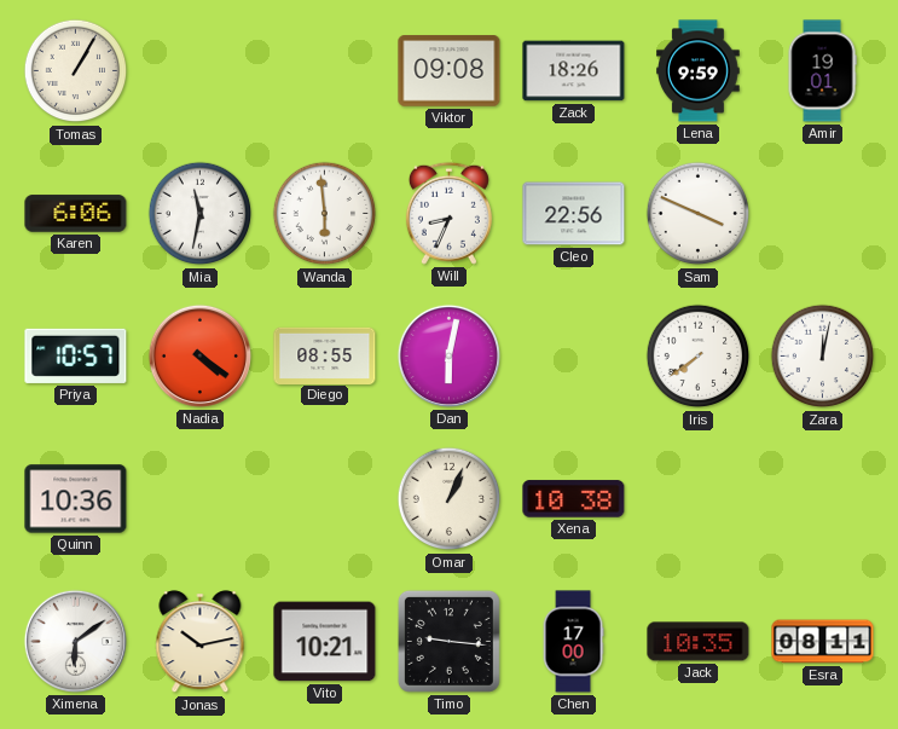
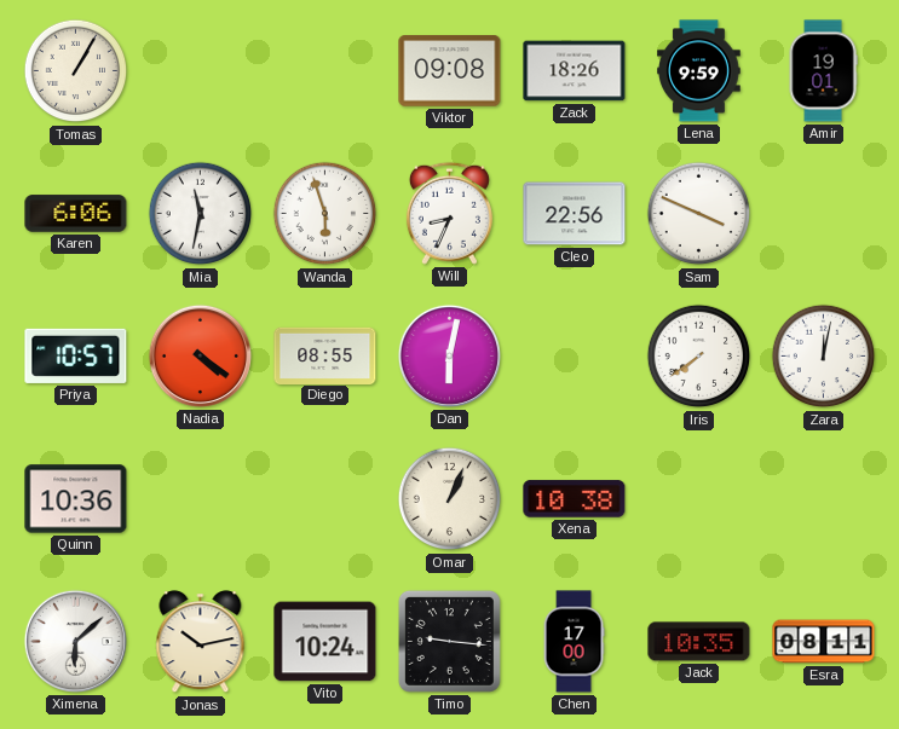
Wanda: 5:59 -> 5:57 (325, 214)
Ximena: 6:09 -> 6:08 (75, 641)
Vito: 10:21 -> 10:24 (325, 642)
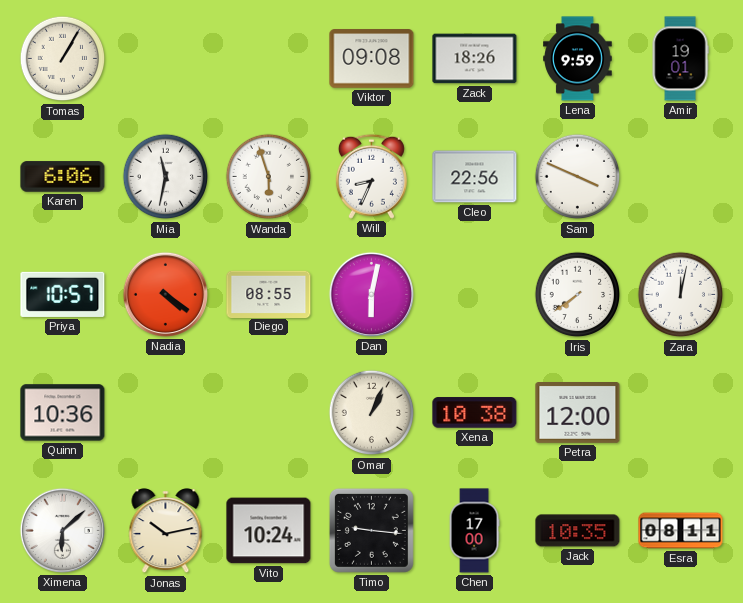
Petra: none -> 12:00 (578, 413)
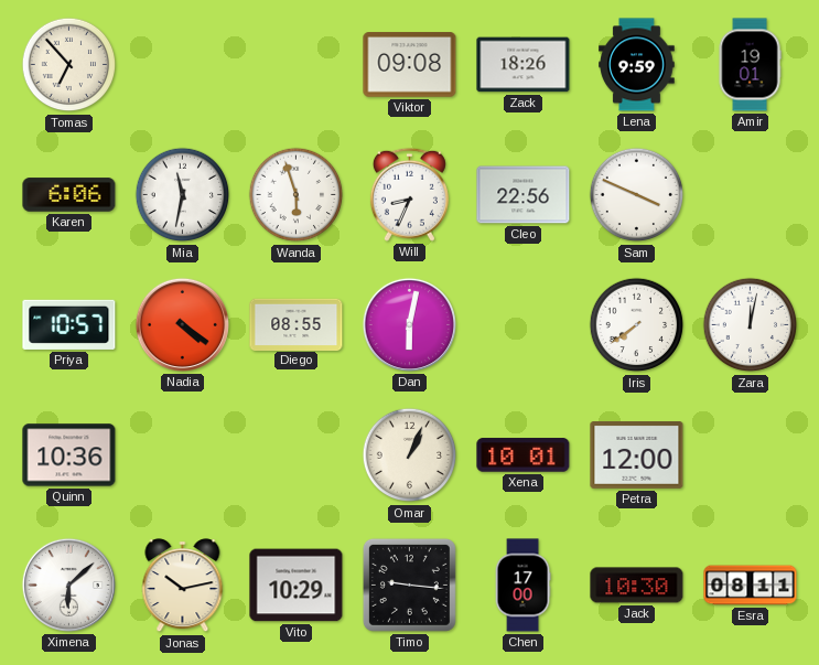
Tomas: 1:05 -> 6:53 (69, 65)
Xena: 10:38 -> 10:01 (524, 455)
Vito: 10:24 -> 10:29 (297, 586)
Jack: 10:35 -> 10:30 (637, 586)
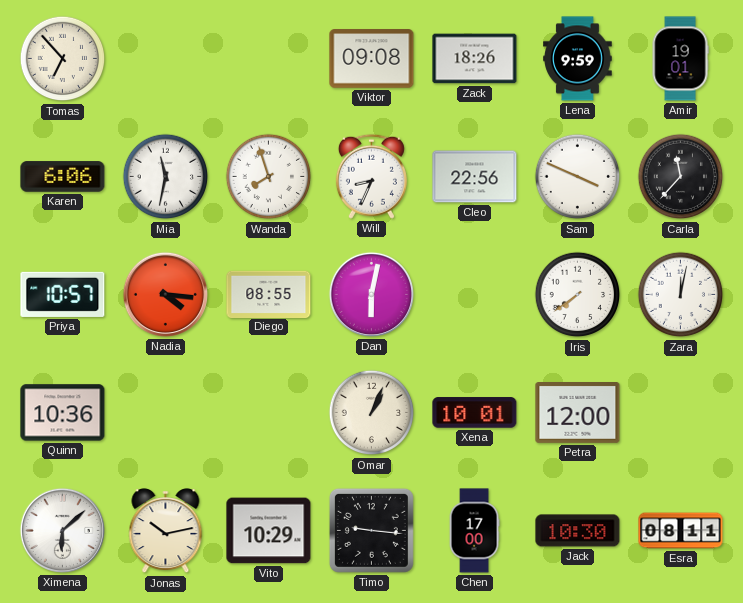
Wanda: 5:57 -> 7:57 (269, 177)
Carla: none -> 11:37 (681, 177)
Nadia: 4:21 -> 4:16 (165, 294)
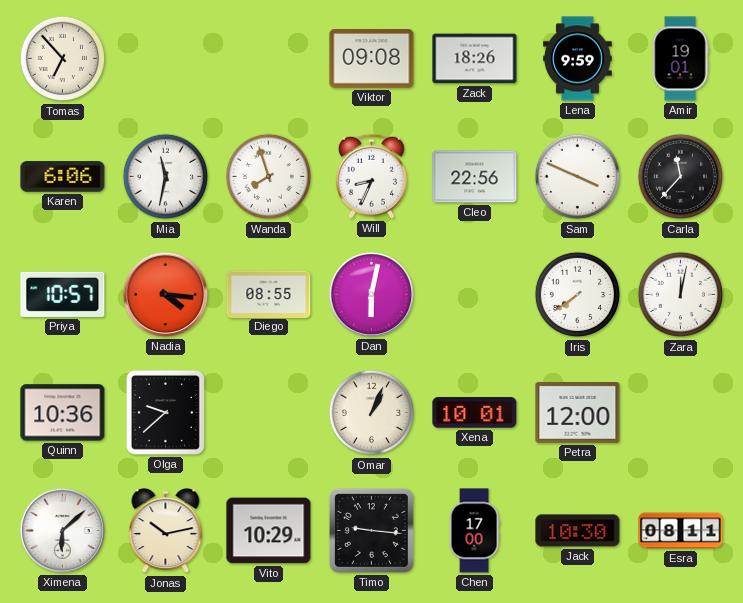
Olga: none -> 9:38 (165, 412)
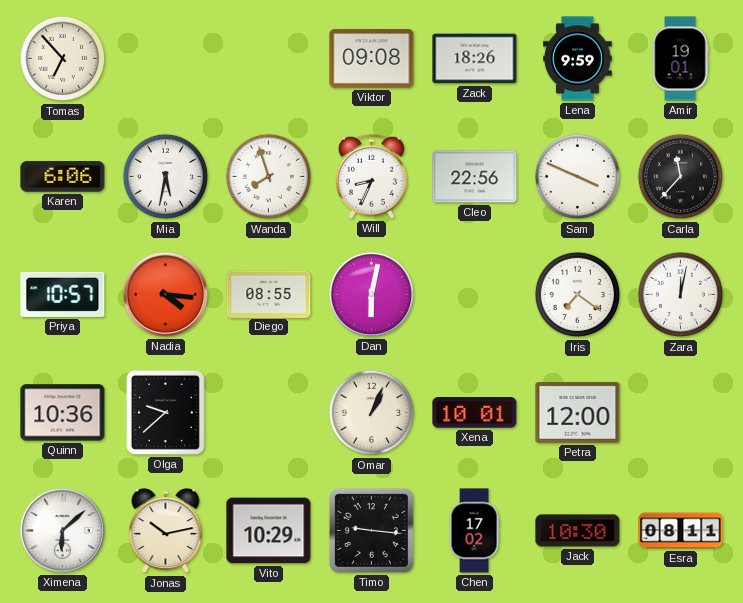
Mia: 11:32 -> 5:32 (166, 177)
Iris: 7:39 -> 7:21 (578, 295)
Chen: 17:00 -> 17:02 (474, 531)
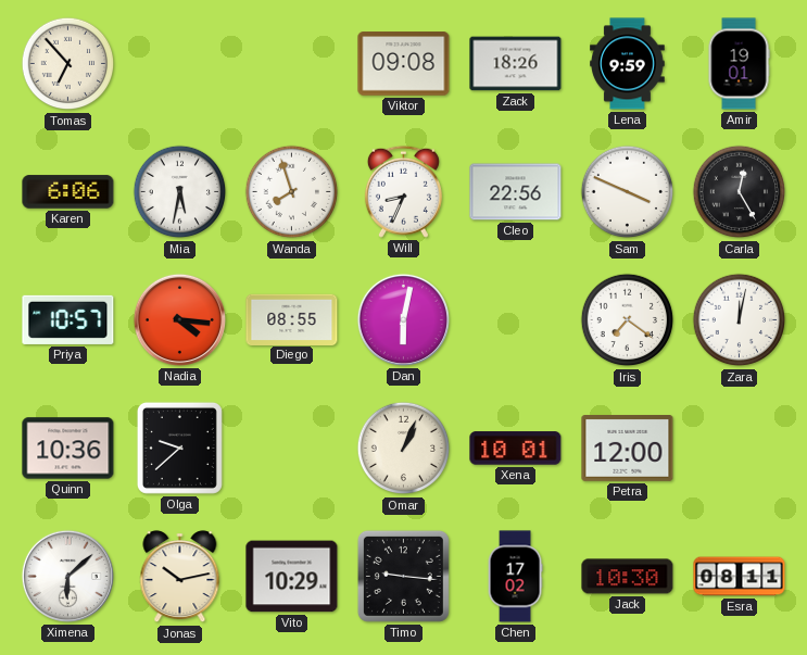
Carla: 11:37 -> 12:25 (740, 192)
